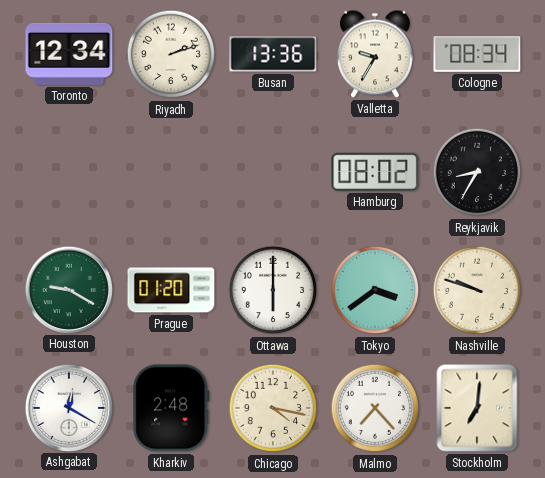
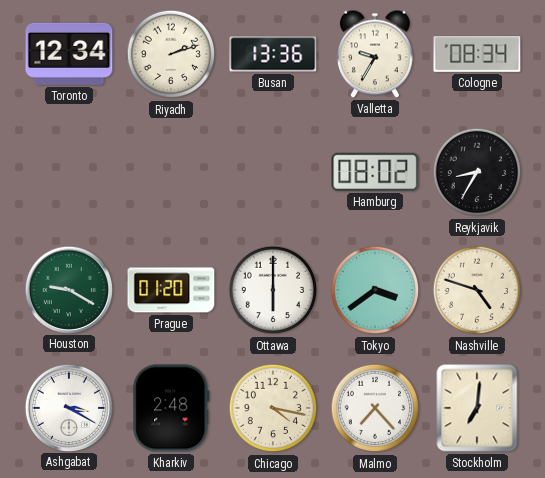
Nashville: 9:48 -> 4:48 (477, 290)
Ashgabat: 12:20 -> 3:20 (68, 407)
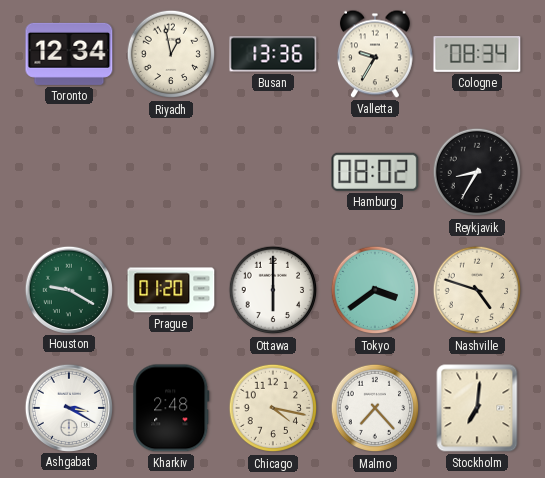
Riyadh: 2:12 -> 12:58 (171, 54)
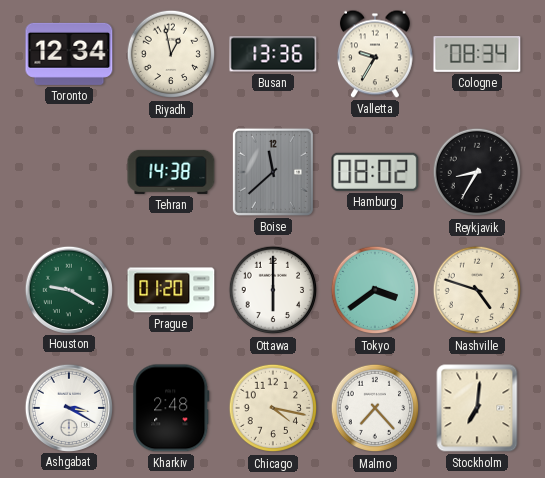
Tehran: none -> 14:38 (171, 172)
Boise: none -> 11:38 (273, 172)
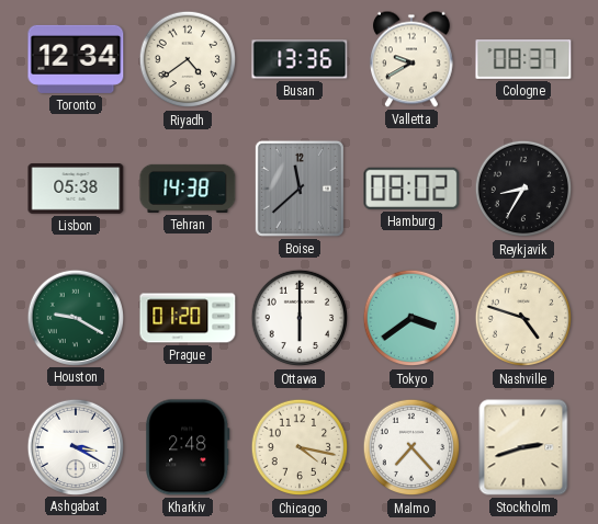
Riyadh: 12:58 -> 4:39 (188, 59)
Valletta: 9:35 -> 9:40 (413, 59)
Cologne: 08:34 -> 08:37 (523, 60)
Lisbon: none -> 05:38 (76, 190)
Stockholm: 7:01 -> 2:42 (523, 447)
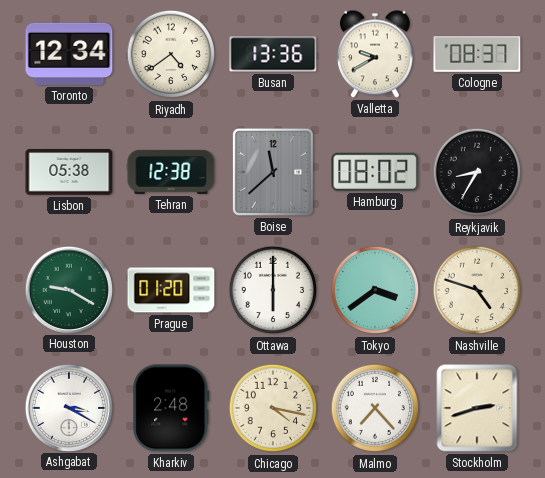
Tehran: 14:38 -> 12:38 (171, 172)
